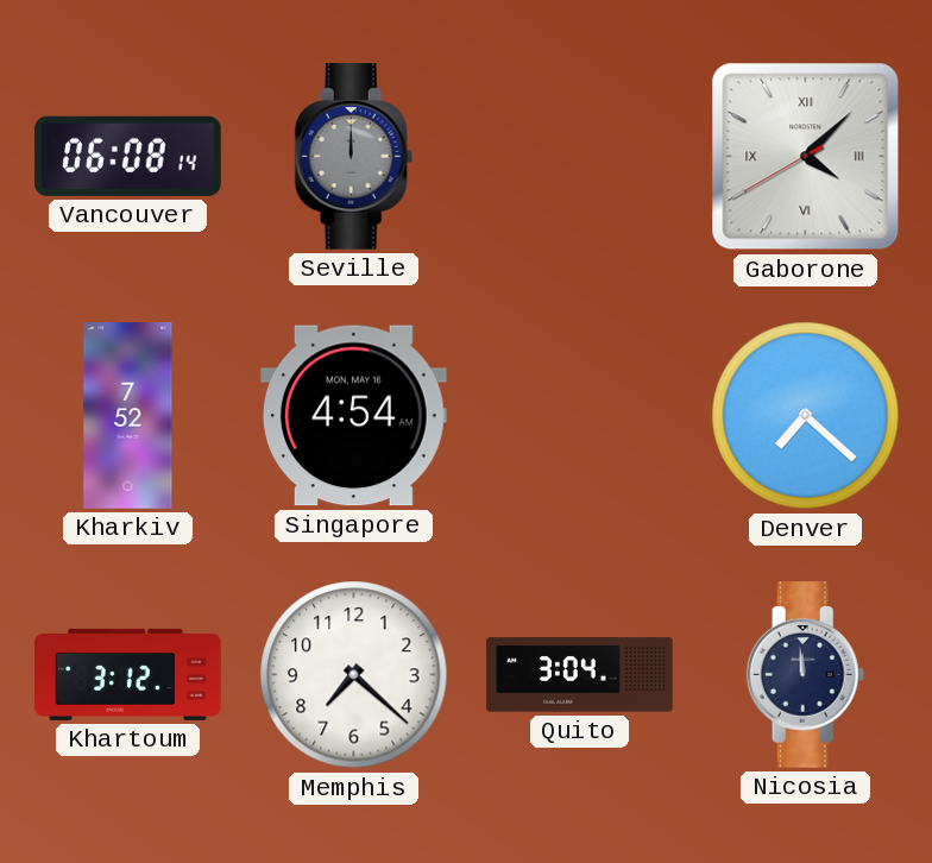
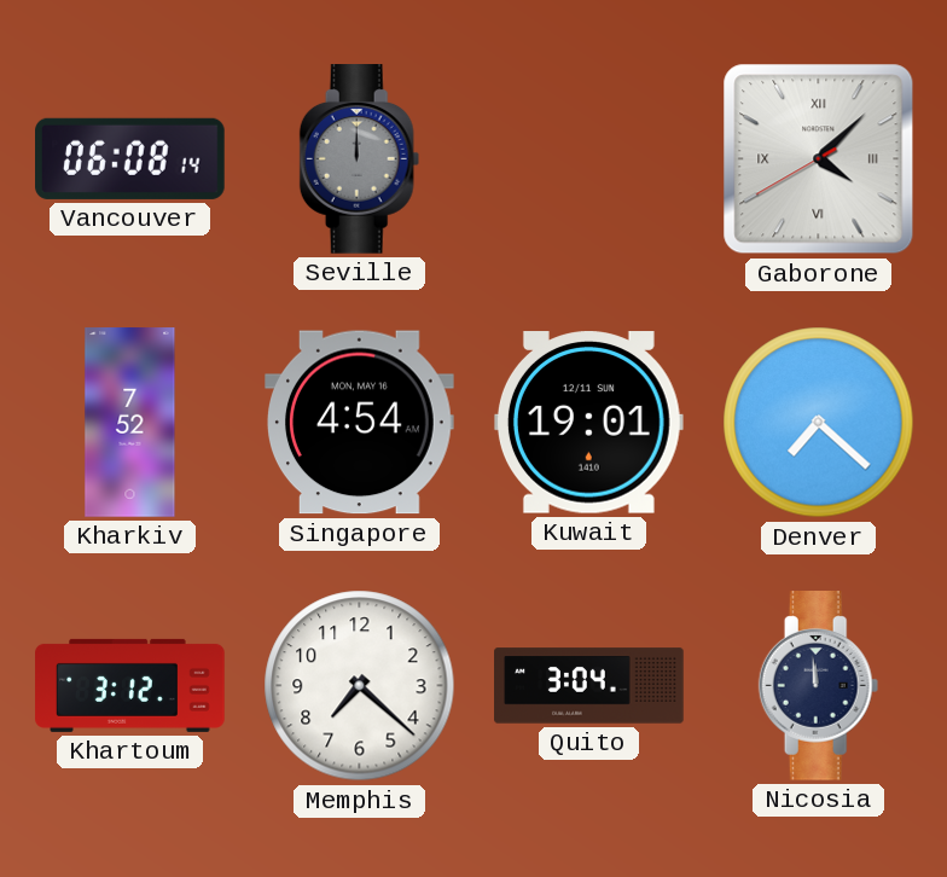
Kuwait: none -> 19:01 (588, 423)
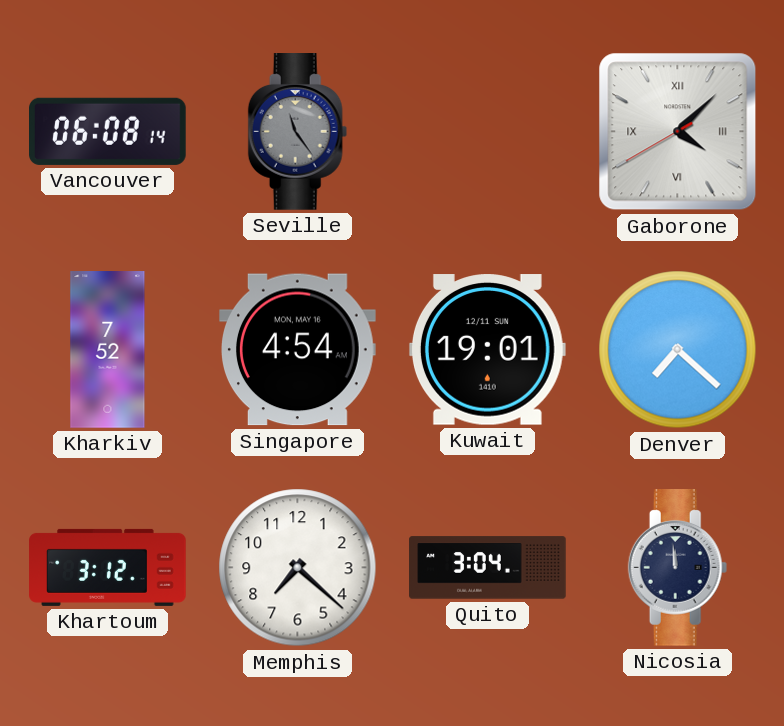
Seville: 12:00 -> 11:24 (298, 132)
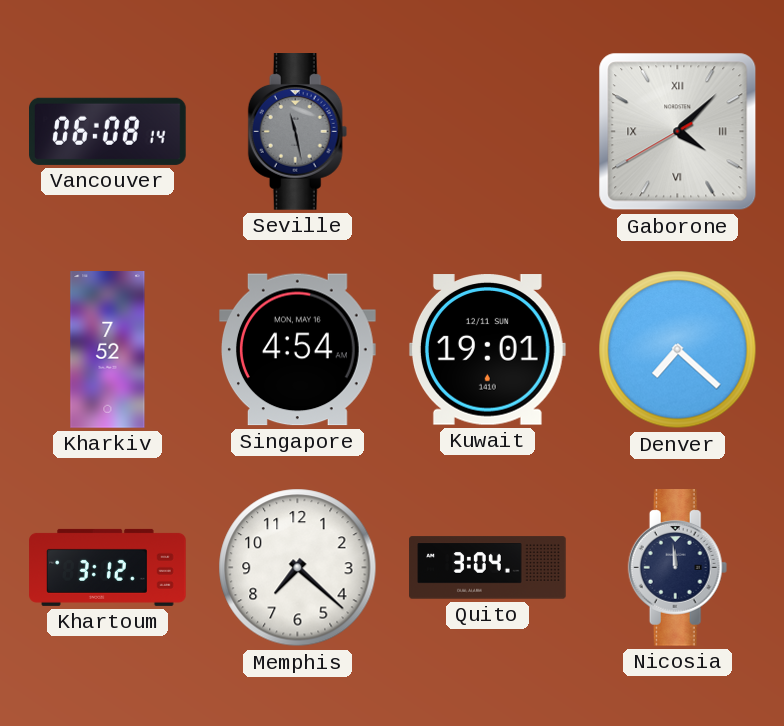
Seville: 11:24 -> 11:28 (298, 132)
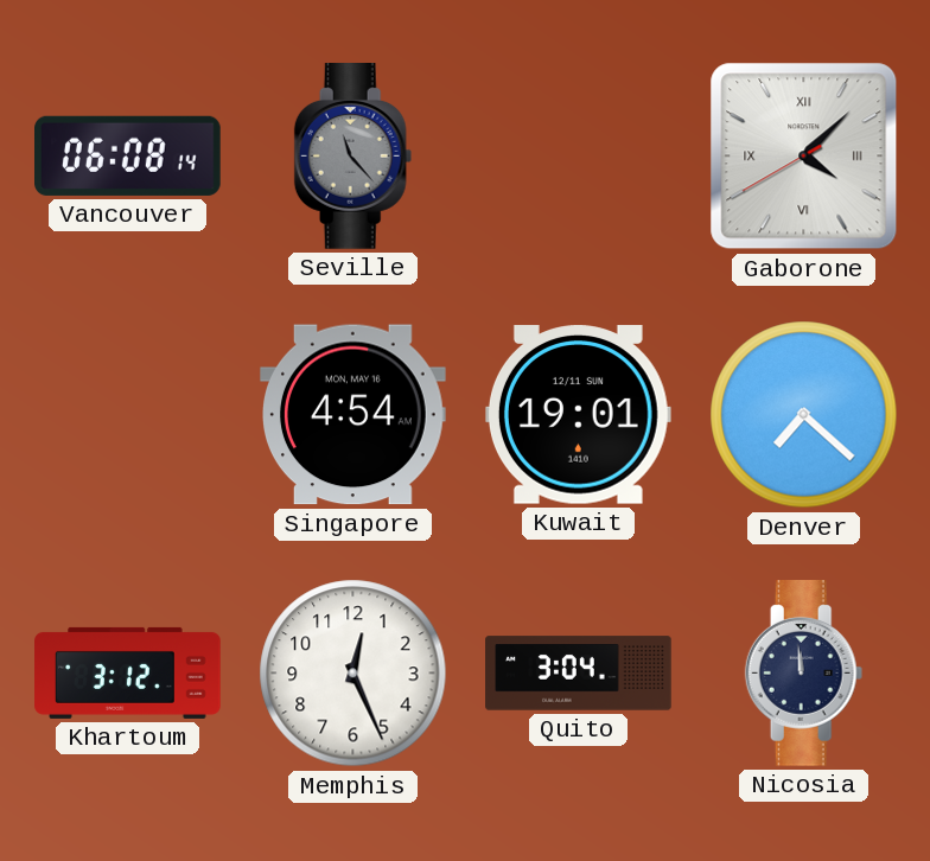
Seville: 11:28 -> 11:23 (353, 157)
Kharkiv: 7:52 -> none (108, 350)
Memphis: 7:22 -> 12:26 (353, 674)
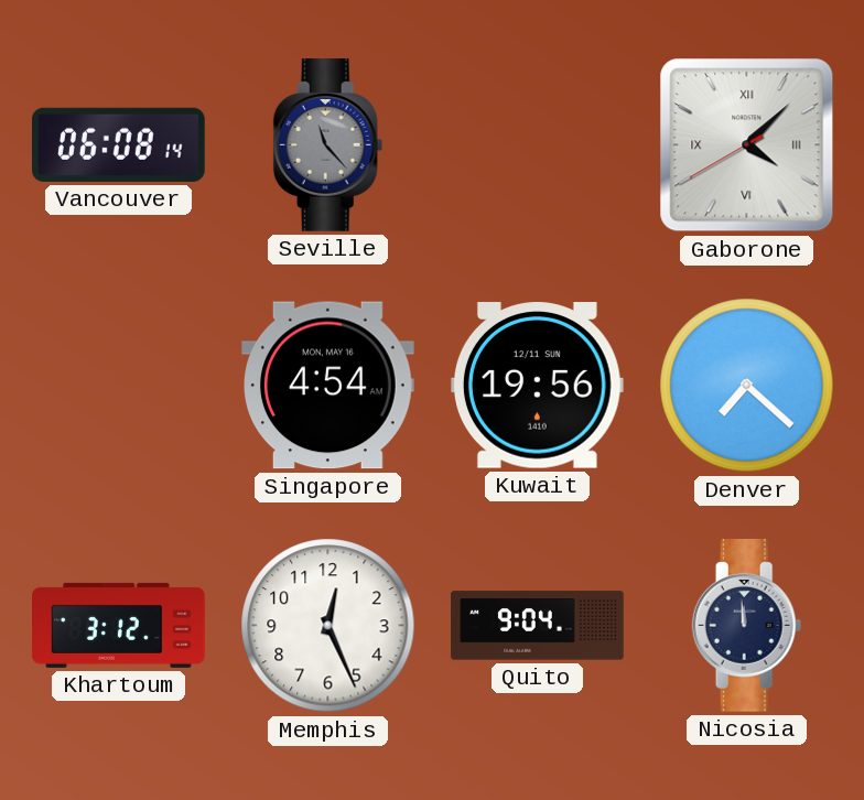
Kuwait: 19:01 -> 19:56 (537, 386)
Quito: 3:04 -> 9:04 (538, 626)
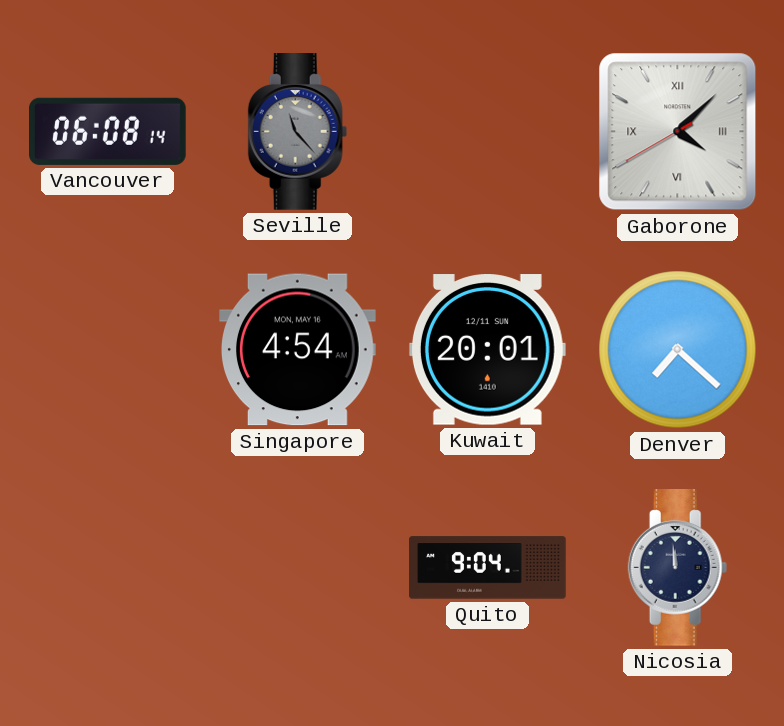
Kuwait: 19:56 -> 20:01 (487, 350)
Khartoum: 3:12 -> none (119, 625)
Memphis: 12:26 -> none (328, 626)
